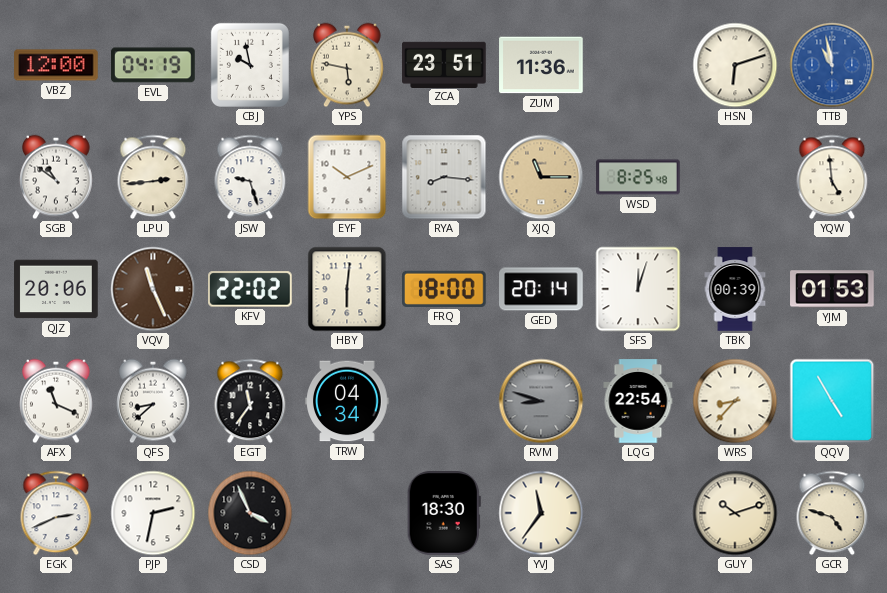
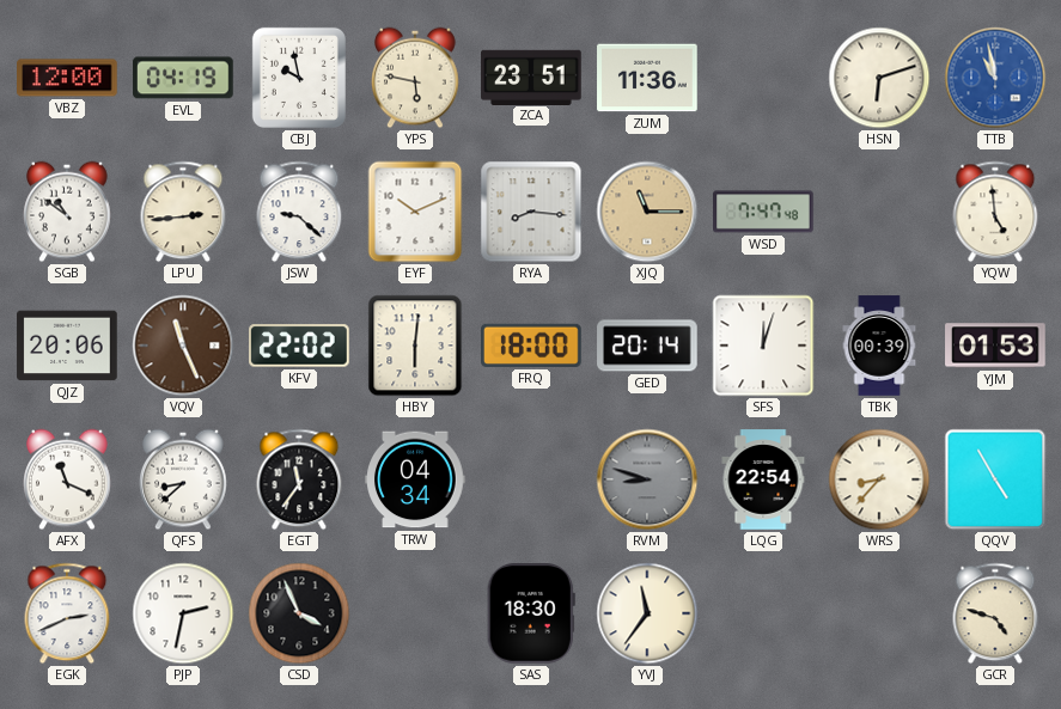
JSW: 9:27 -> 9:22 (299, 212)
WSD: 8:25 -> 7:47 (763, 212)
GUY: 10:12 -> none (735, 513)
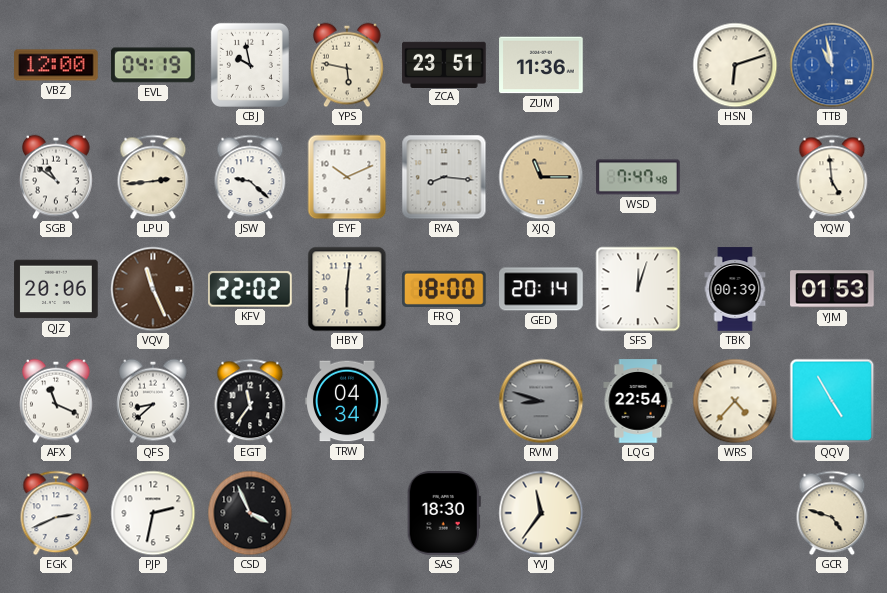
WRS: 8:37 -> 4:37 (735, 401)
